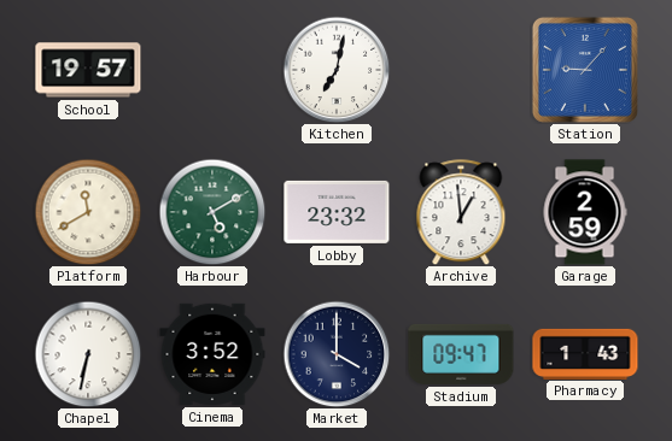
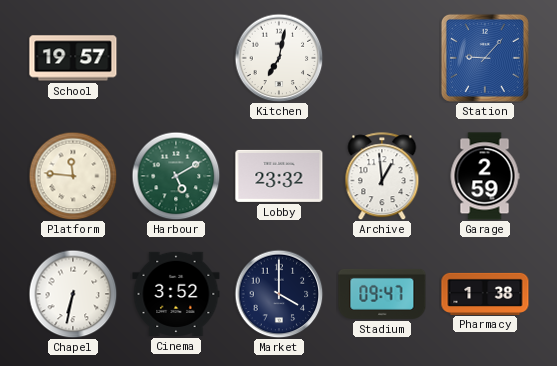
Platform: 11:40 -> 11:46 (73, 176)
Pharmacy: 1:43 -> 1:38 (485, 293)
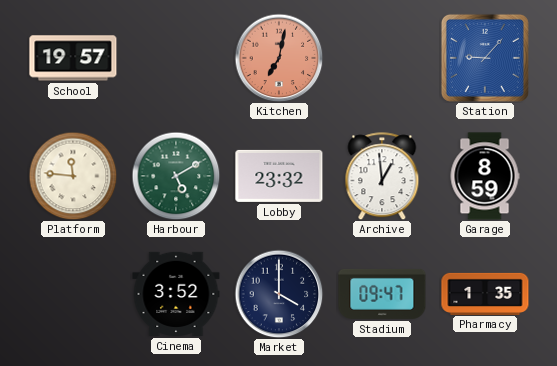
Kitchen dial: white -> salmon (279, 58)
Garage: 2:59 -> 8:59 (485, 176)
Chapel: 6:32 -> none (73, 294)
Pharmacy: 1:38 -> 1:35 (485, 293)
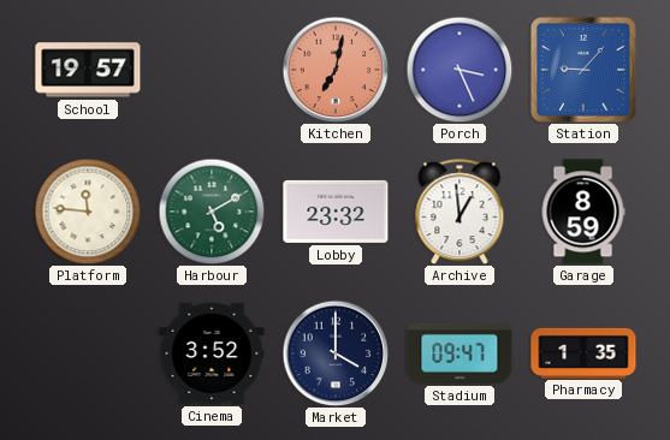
Porch: none -> 3:26 (459, 70)
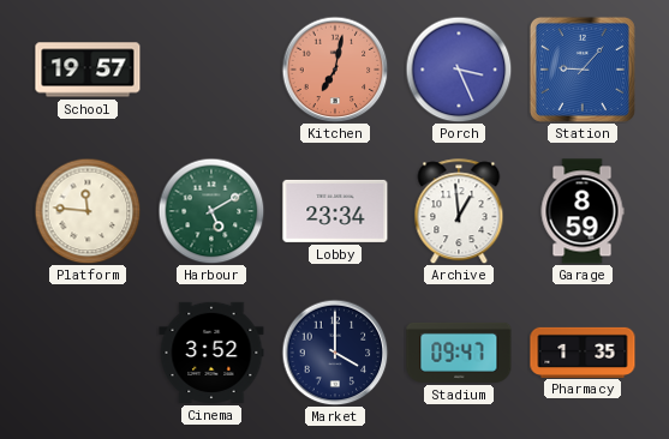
Lobby: 23:32 -> 23:34 (335, 211)
